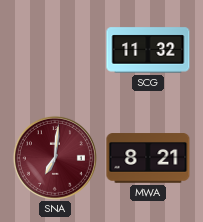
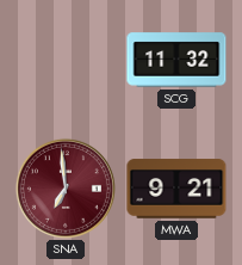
SNA: 7:01 -> 6:59 (66, 189)
MWA: 8:21 -> 9:21 (176, 189)
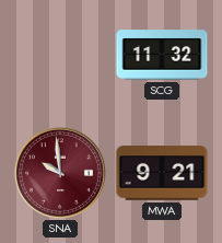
SNA: 6:59 -> 9:59 (60, 173)
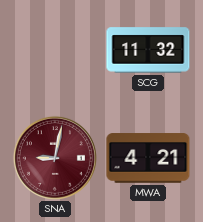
SNA: 9:59 -> 9:02 (55, 158)
MWA: 9:21 -> 4:21 (148, 158)
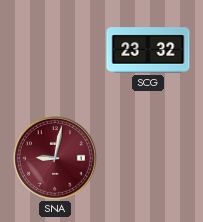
SCG: 11:32 -> 23:32 (148, 50)
MWA: 4:21 -> none (148, 158)
